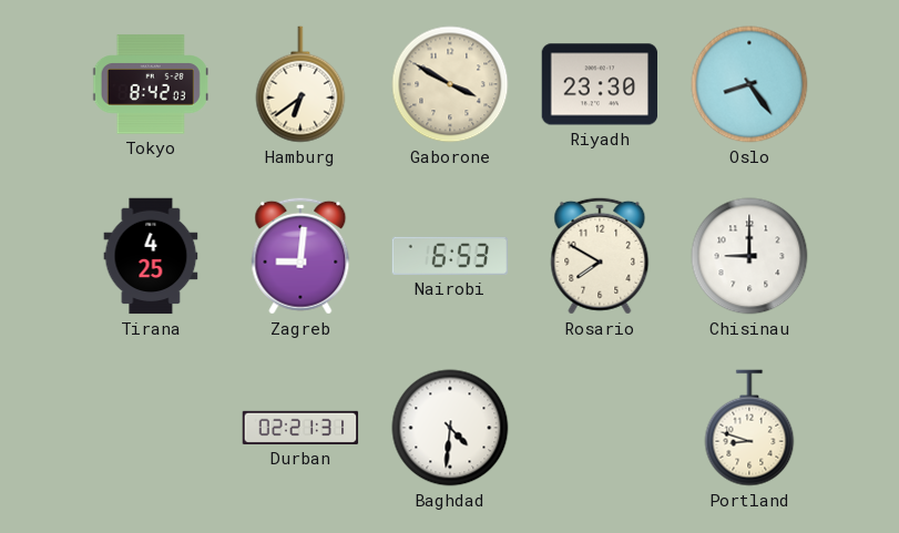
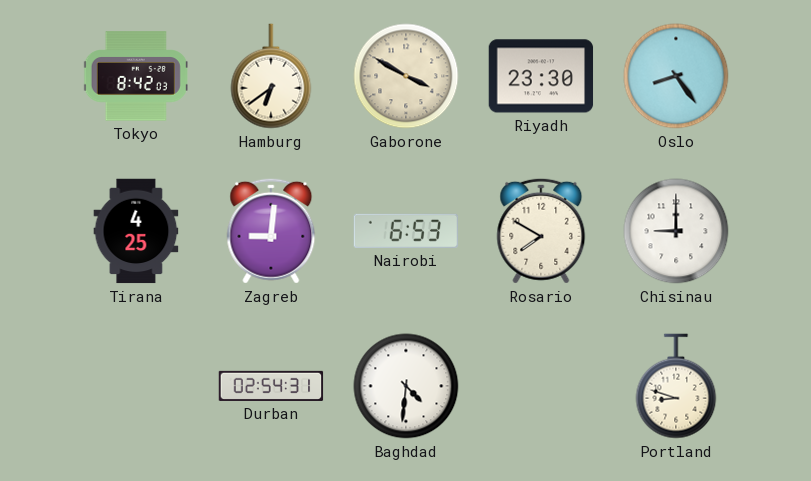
Durban: 02:21 -> 02:54 (271, 386)
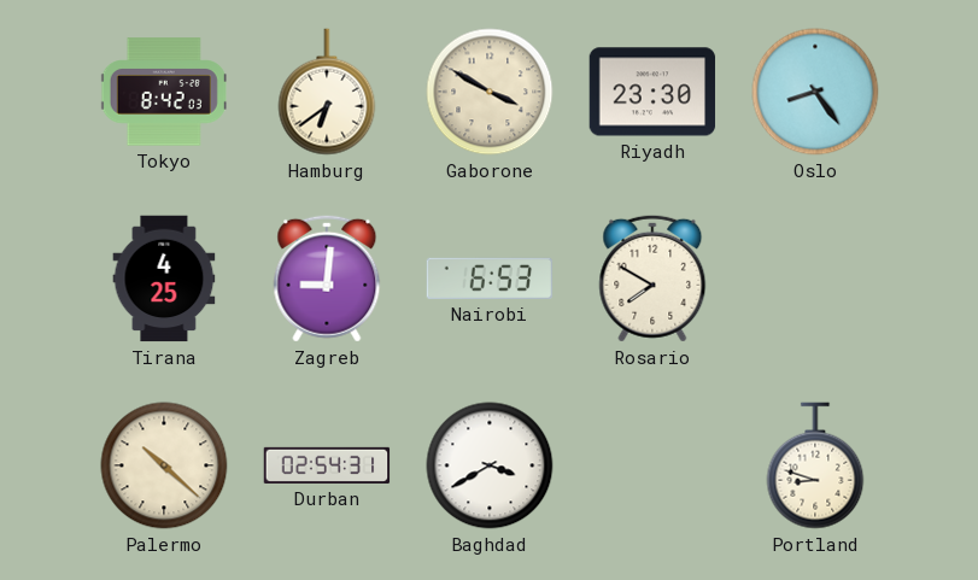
Chisinau: 9:00 -> none (676, 231)
Palermo: none -> 10:22 (164, 465)
Baghdad: 4:31 -> 3:40 (490, 465)
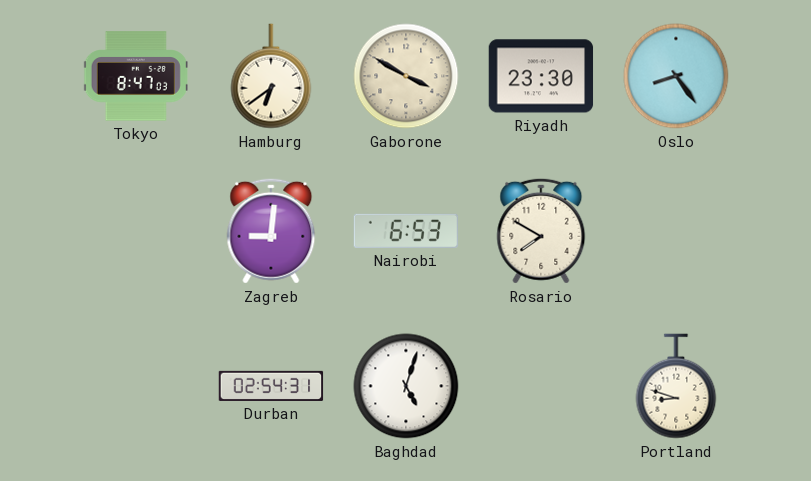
Tokyo: 8:42 -> 8:47 (136, 76)
Tirana: 4:25 -> none (164, 279)
Palermo: 10:22 -> none (164, 465)
Baghdad: 3:40 -> 5:03 (406, 386)
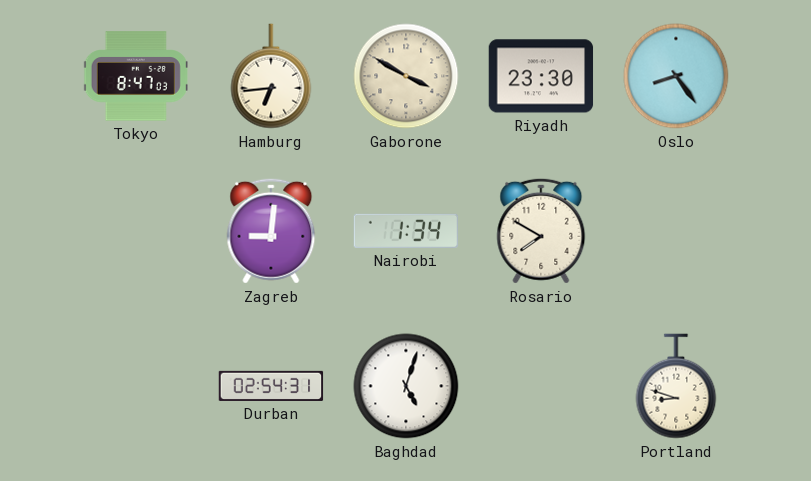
Hamburg: 6:39 -> 6:44 (271, 76)
Nairobi: 6:53 -> 1:34 (406, 231)
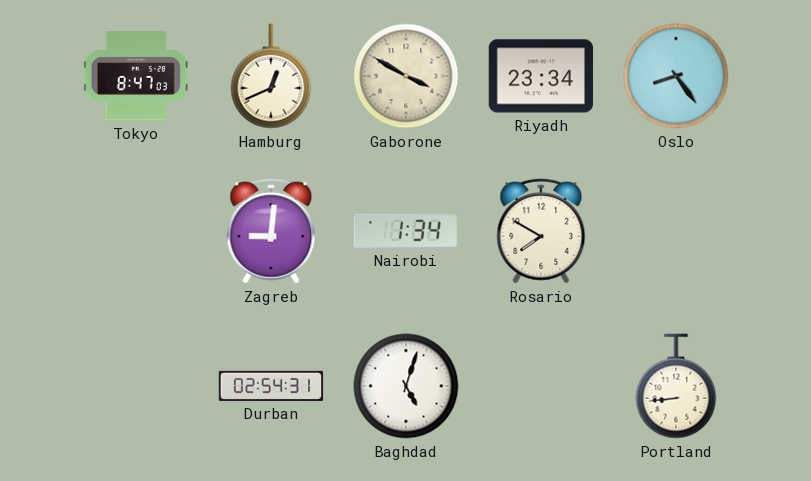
Hamburg: 6:44 -> 12:41 (271, 76)
Riyadh: 23:30 -> 23:34 (541, 76)
Portland: 8:48 -> 8:44 (676, 386)
